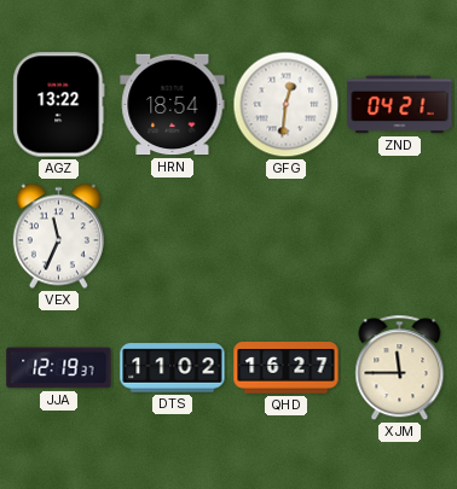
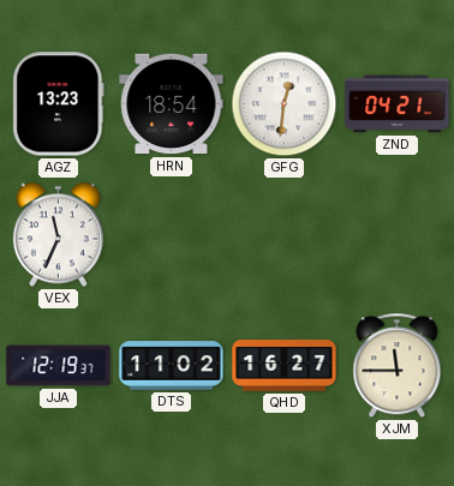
AGZ: 13:22 -> 13:23 (59, 104)
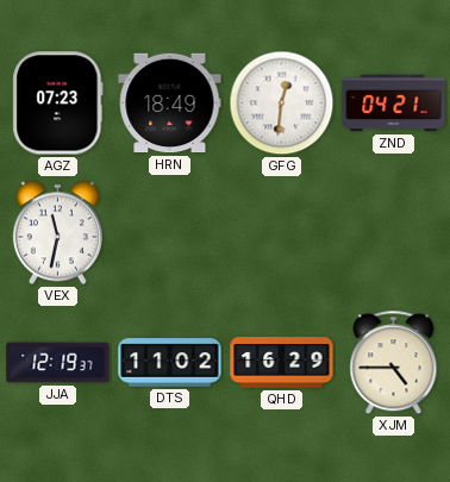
AGZ: 13:23 -> 07:23 (58, 104)
HRN: 18:54 -> 18:49 (170, 104)
VEX: 11:34 -> 11:32 (57, 233)
QHD: 16:27 -> 16:29 (282, 363)
XJM: 11:45 -> 4:45 (394, 363)
